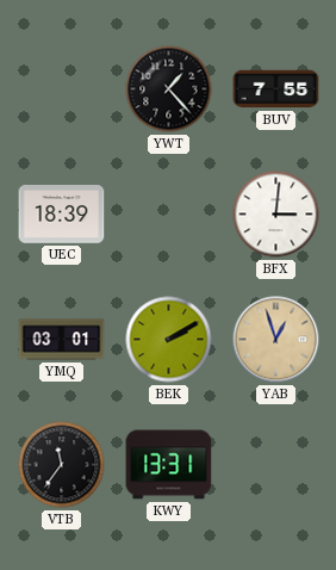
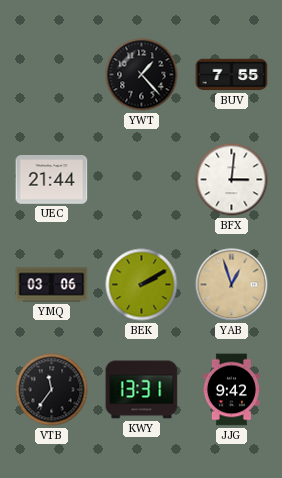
UEC: 18:39 -> 21:44 (52, 180)
YMQ: 03:01 -> 03:06 (52, 285)
JJG: none -> 9:42 (231, 390)
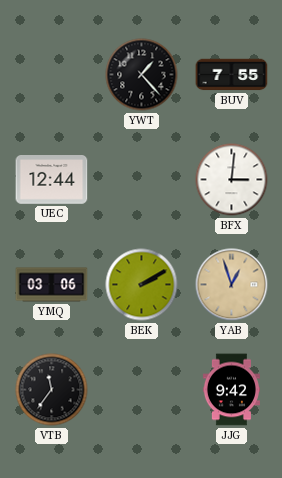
UEC: 21:44 -> 12:44 (52, 180)
KWY: 13:31 -> none (142, 390)
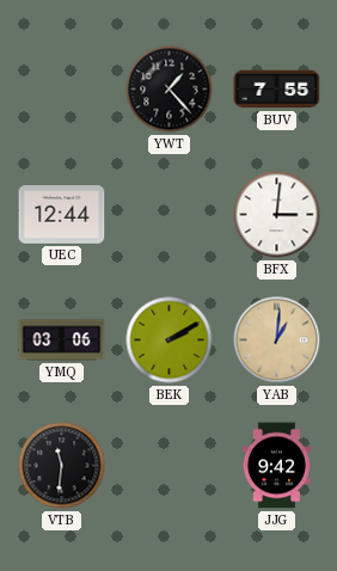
YAB: 12:57 -> 1:01 (277, 340)
VTB: 11:36 -> 11:31 (62, 466)
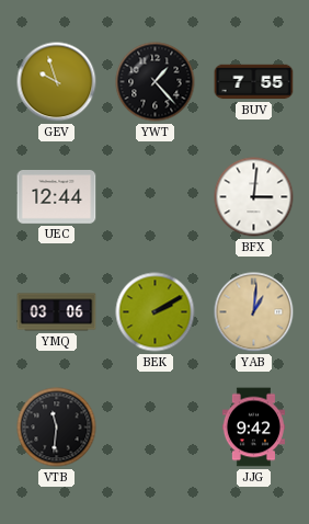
GEV: none -> 9:57 (57, 82)
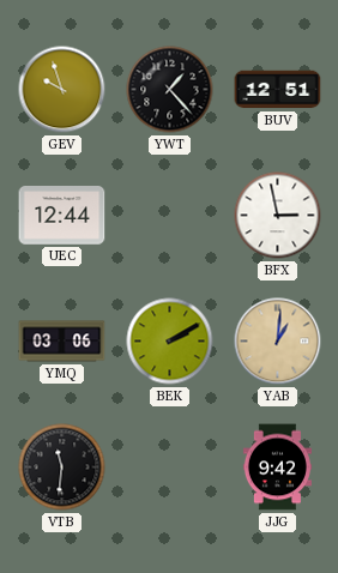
BUV: 7:55 -> 12:51 (278, 90)
BFX: 3:01 -> 2:58 (278, 216)
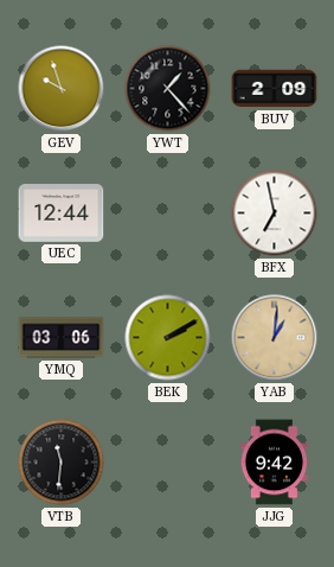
BUV: 12:51 -> 2:09 (275, 89)
BFX: 2:58 -> 6:58 (275, 214)
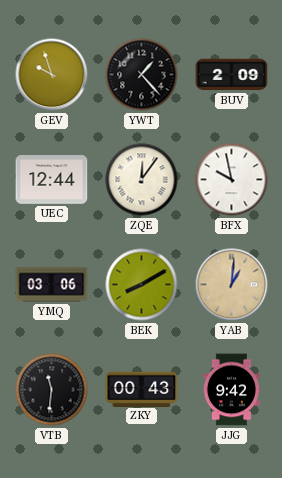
ZQE: none -> 12:06 (142, 180)
BFX: 6:58 -> 9:58 (232, 180)
BEK: 2:10 -> 8:10 (142, 285)
ZKY: none -> 00:43 (142, 389)
